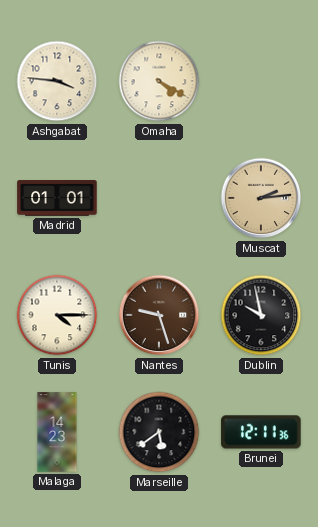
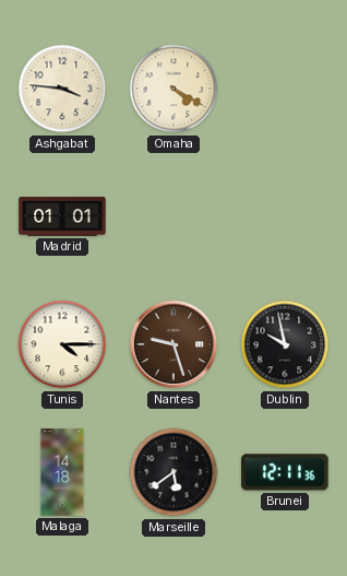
Muscat: 2:14 -> none (261, 198)
Malaga: 14:23 -> 14:18 (62, 472)
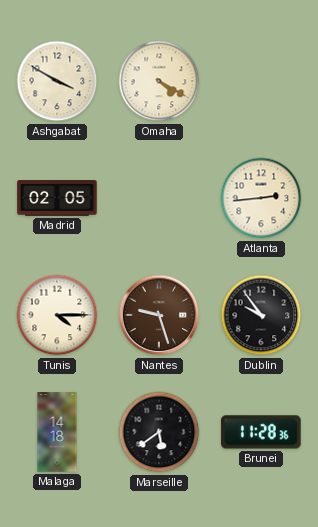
Ashgabat: 3:46 -> 3:50 (57, 81)
Madrid: 01:01 -> 02:05 (57, 198)
Atlanta: none -> 2:44 (261, 198)
Dublin: 9:58 -> 9:54 (261, 315)
Brunei: 12:11 -> 11:28 (261, 432)
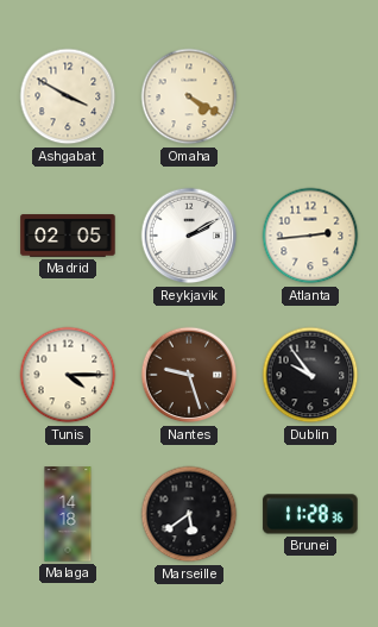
Reykjavik: none -> 2:10 (189, 236)
